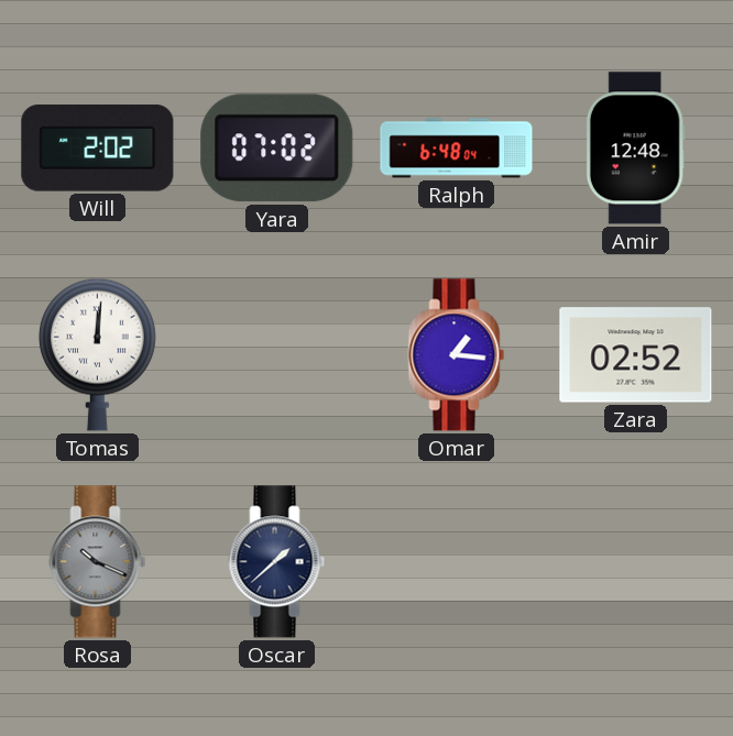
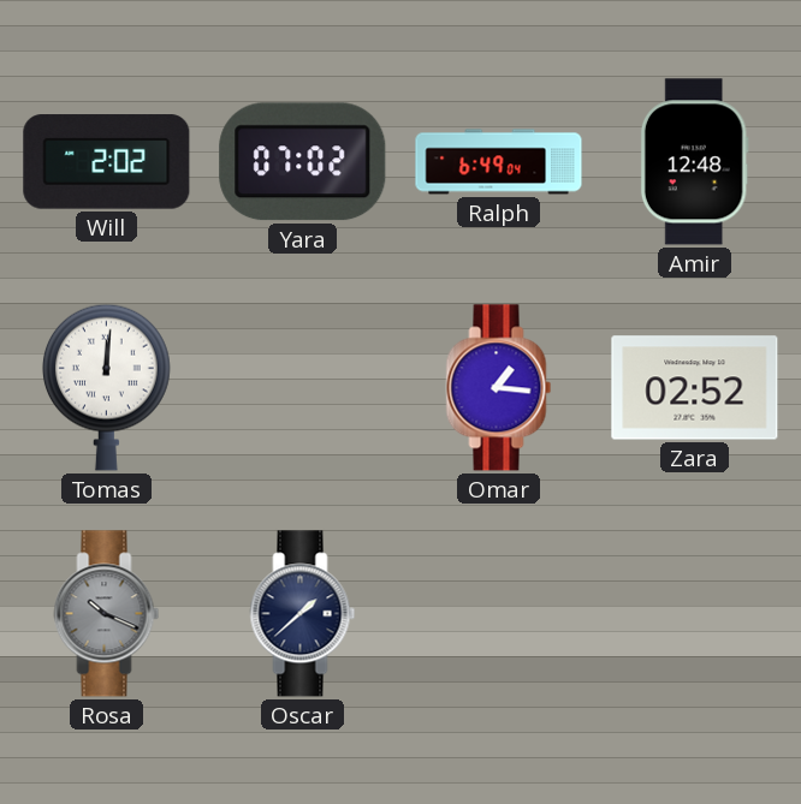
Ralph: 6:48 -> 6:49 (499, 162)
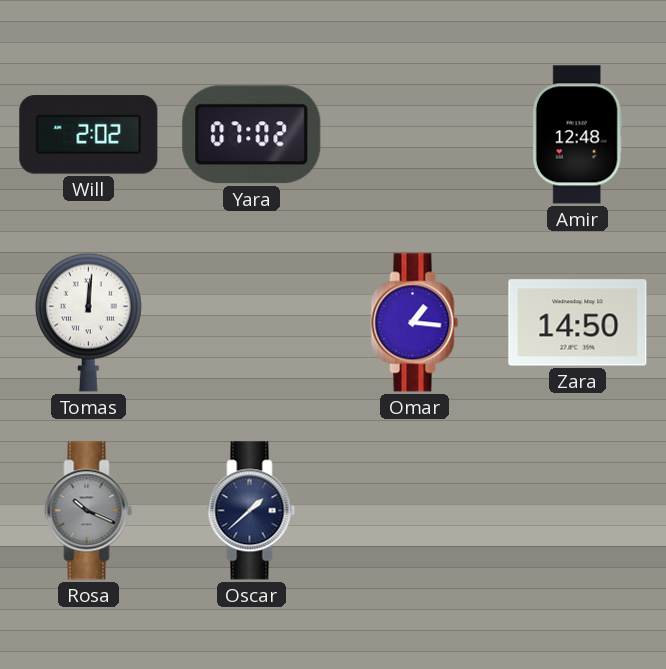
Ralph: 6:49 -> none (499, 162)
Zara: 02:52 -> 14:50 (578, 323)
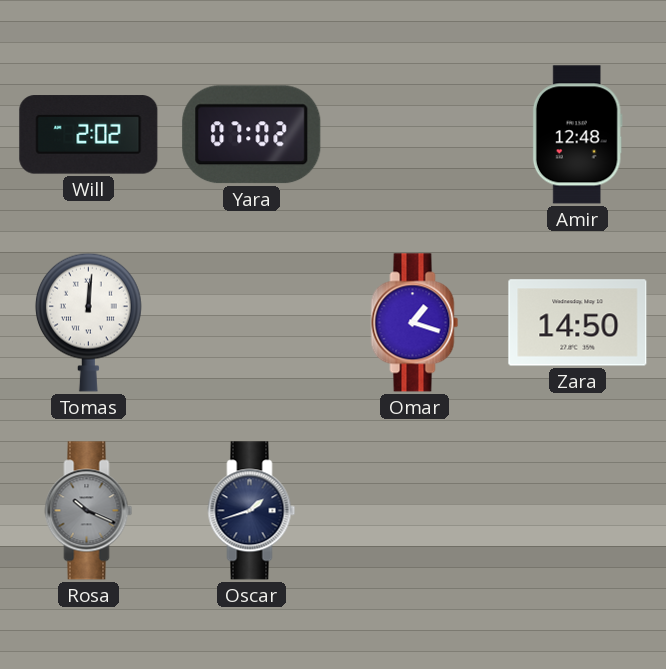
Omar: 1:16 -> 1:18 (415, 323)
Oscar: 1:38 -> 1:42 (252, 511)
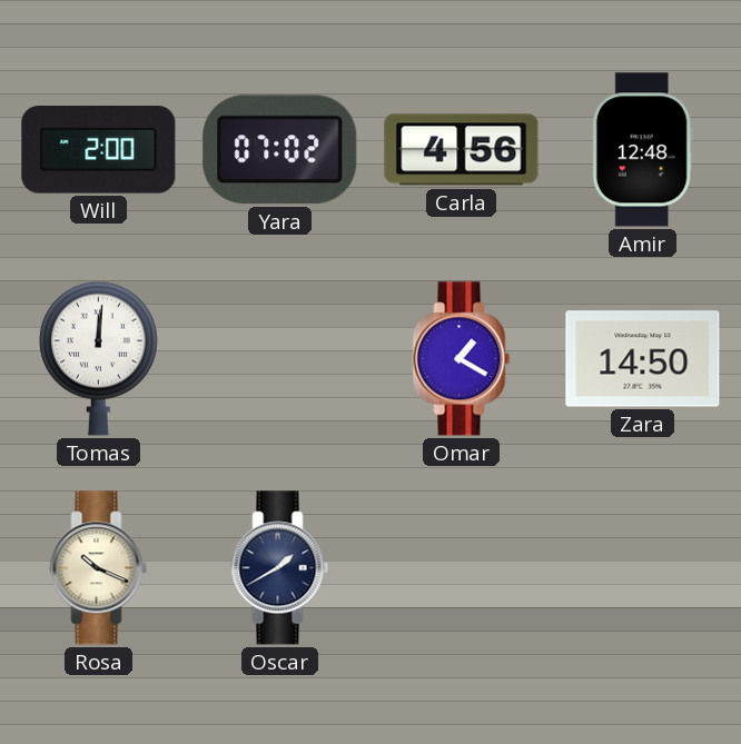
Will: 2:02 -> 2:00 (99, 150)
Carla: none -> 4:56 (462, 150)
Omar: 1:18 -> 1:20 (462, 359)
Rosa dial: grey -> cream (99, 568)
Oscar: 1:42 -> 1:40 (280, 568)
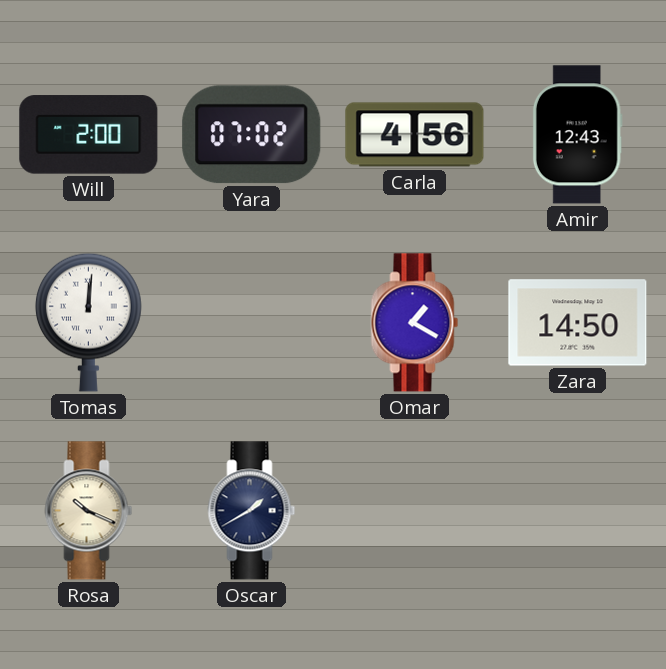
Amir: 12:48 -> 12:43 (577, 135)
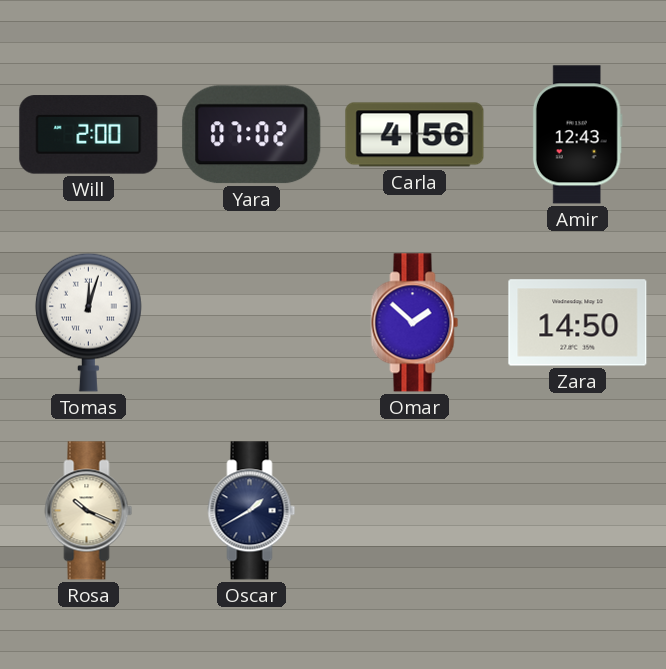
Tomas: 12:01 -> 12:03 (88, 322)
Omar: 1:20 -> 1:52 (415, 323)
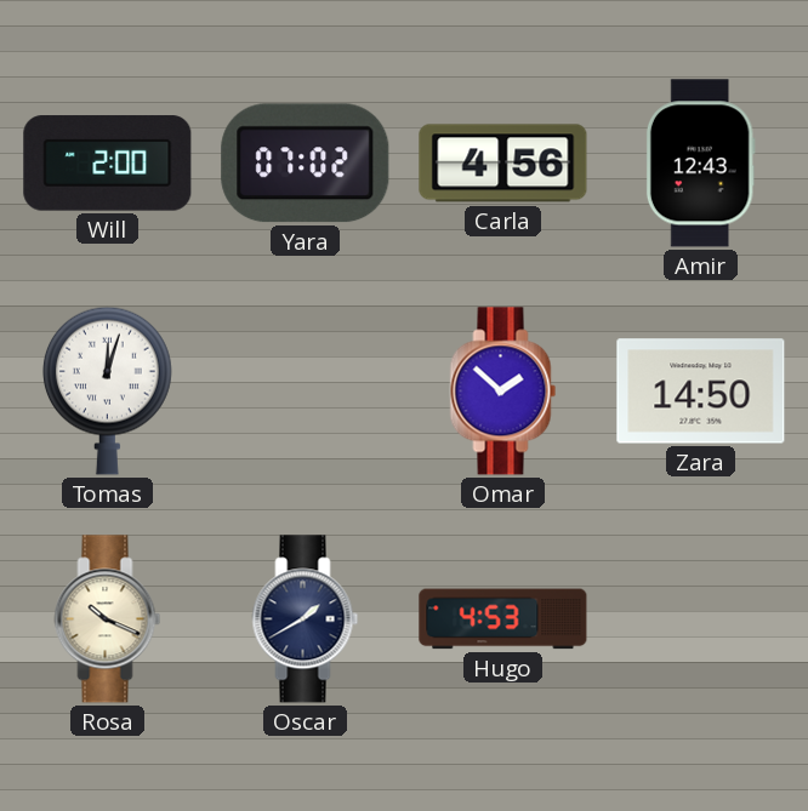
Hugo: none -> 4:53 (503, 619)
